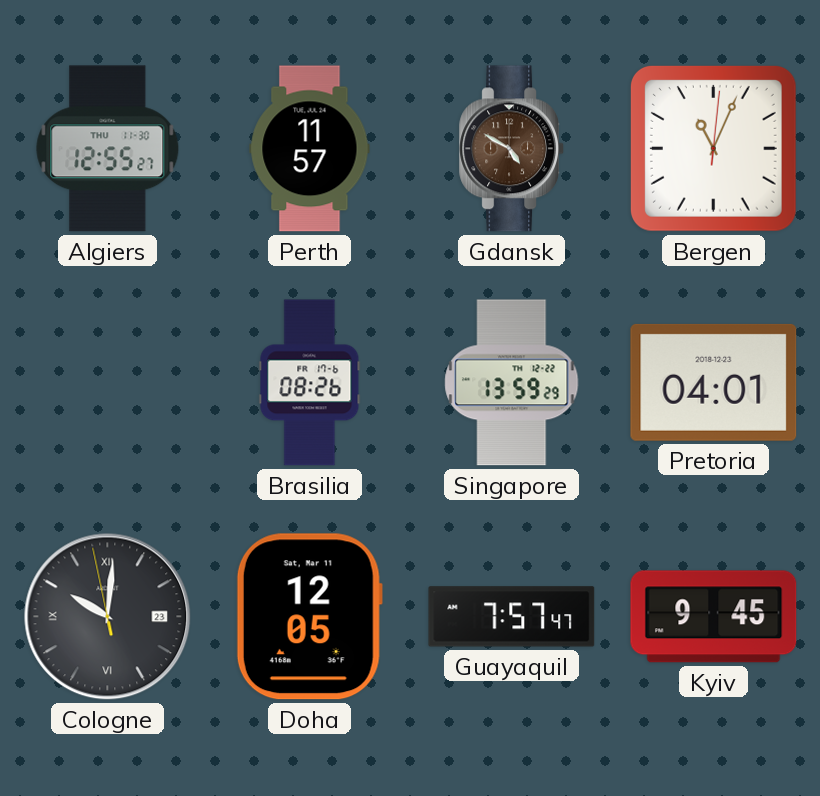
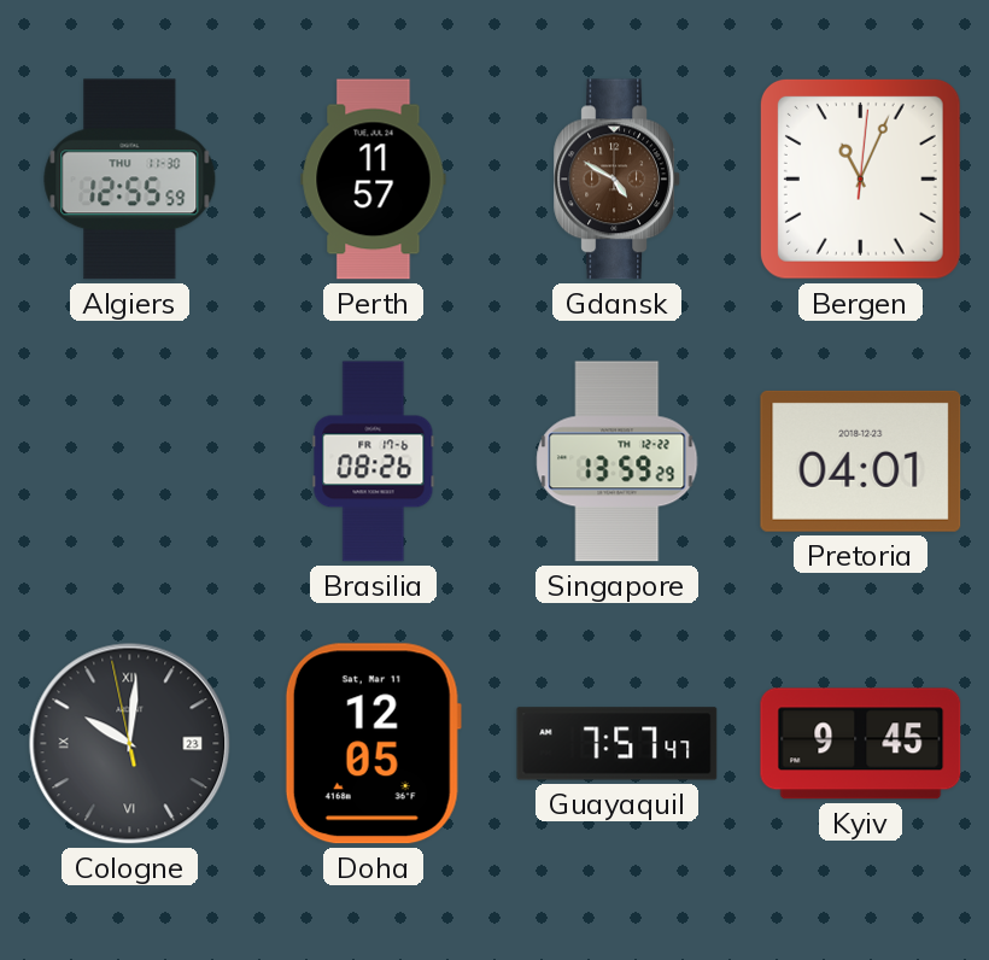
Algiers: 12:55:27 -> 12:55:59 (130, 180)
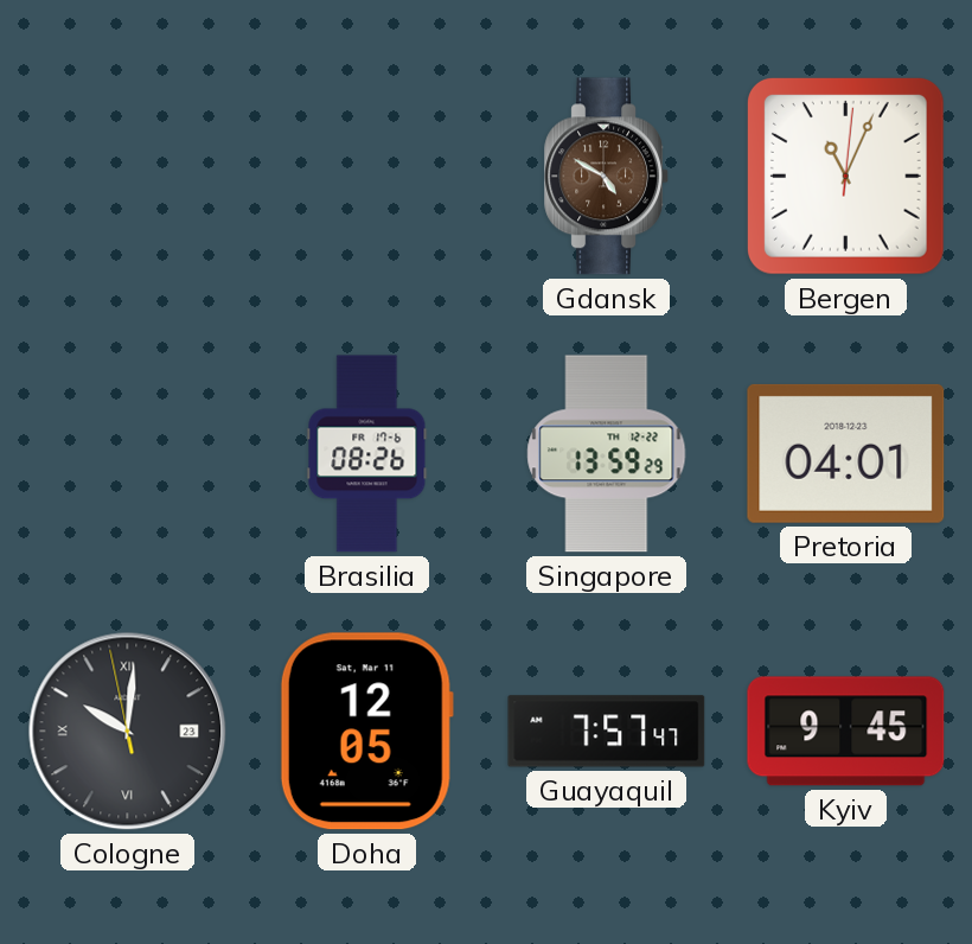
Algiers: 12:55 -> none (130, 180)
Perth: 11:57 -> none (374, 180)
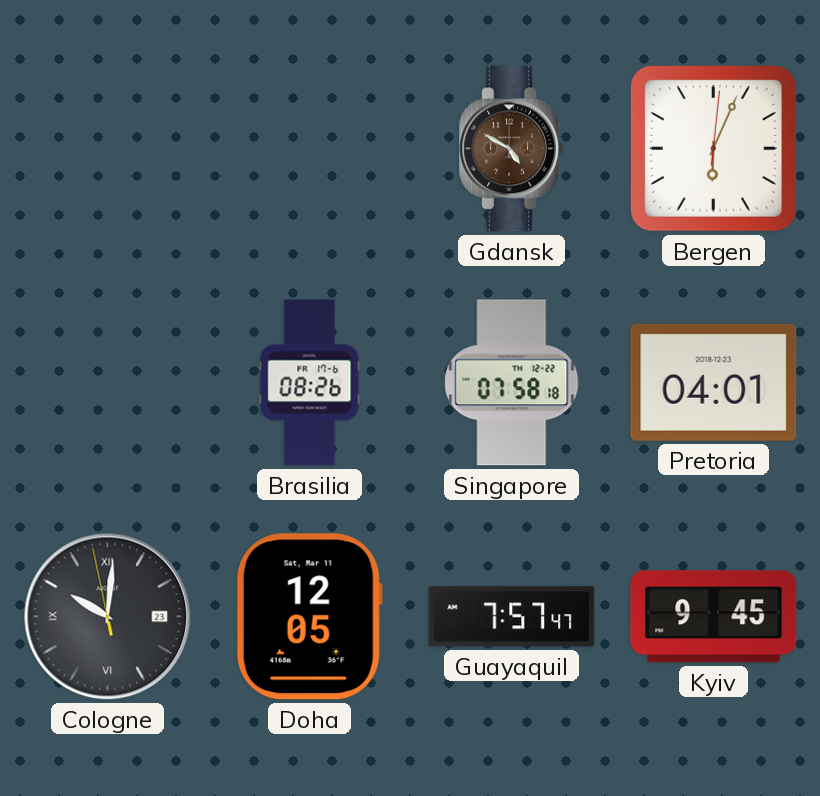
Bergen: 11:04 -> 6:04 (713, 148)
Singapore: 13:59 -> 07:58 (512, 383)
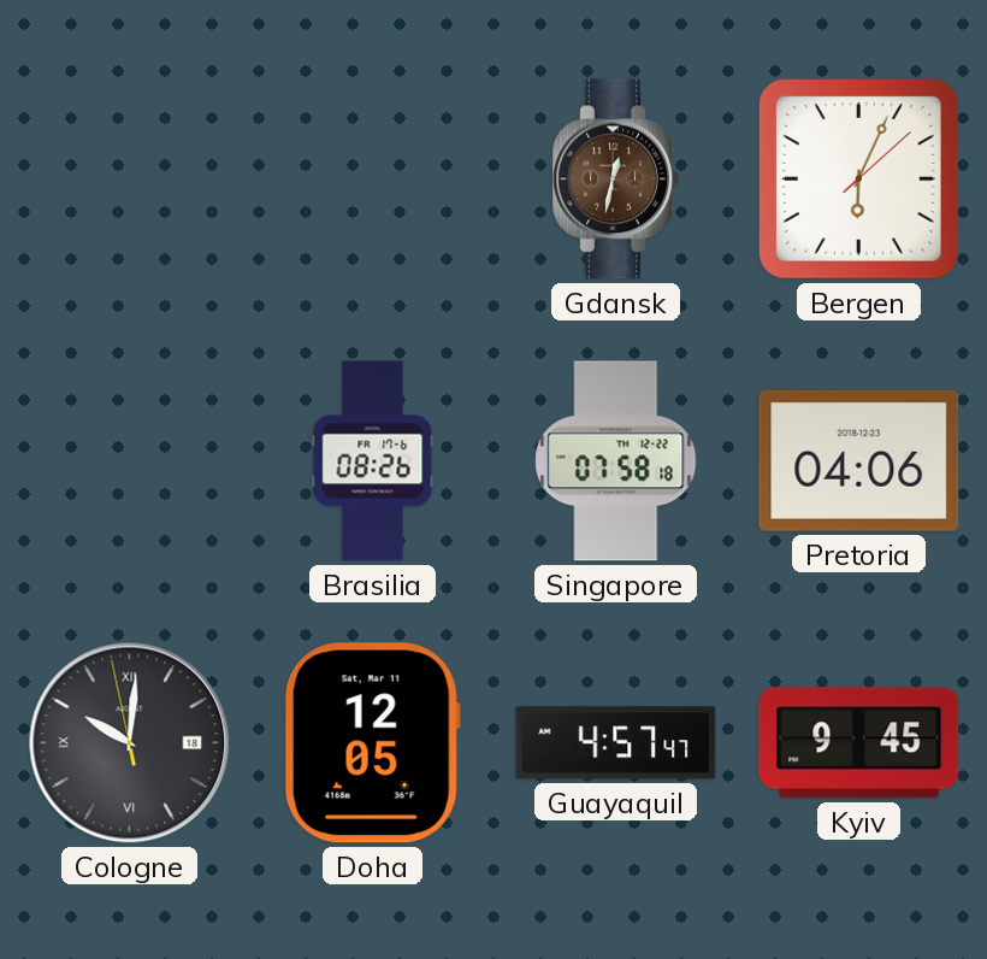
Gdansk: 4:50 -> 12:32 (615, 180)
Bergen: 6:04:01 -> 6:04:08 (858, 178)
Pretoria: 04:01 -> 04:06 (859, 460)
Cologne date: 23 -> 18 (130, 743)
Guayaquil: 7:57 -> 4:57 (616, 743)
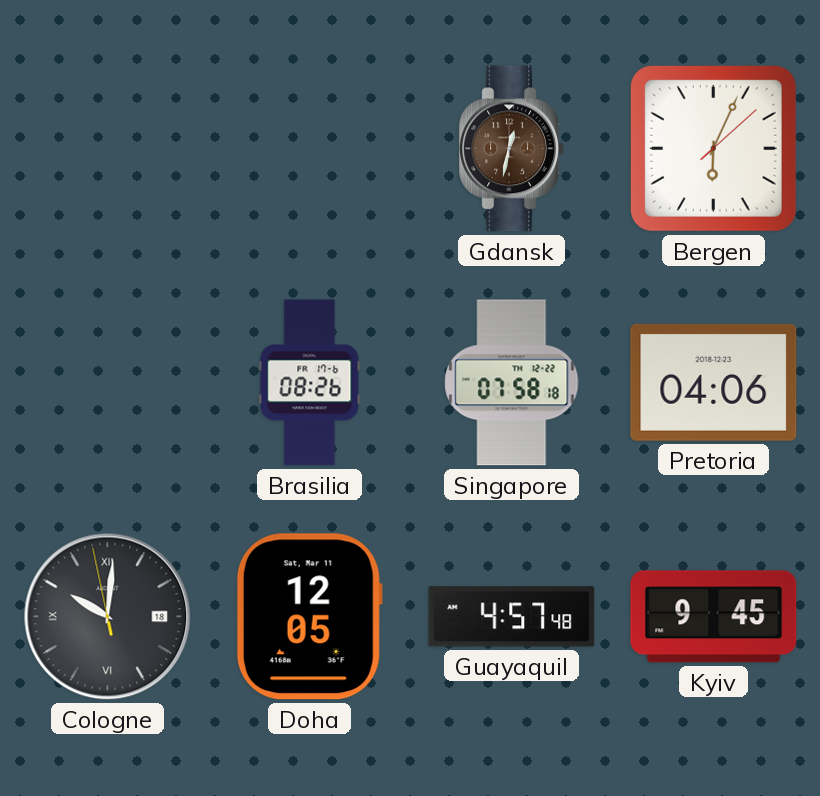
Guayaquil: 4:57:47 -> 4:57:48 (512, 617)
